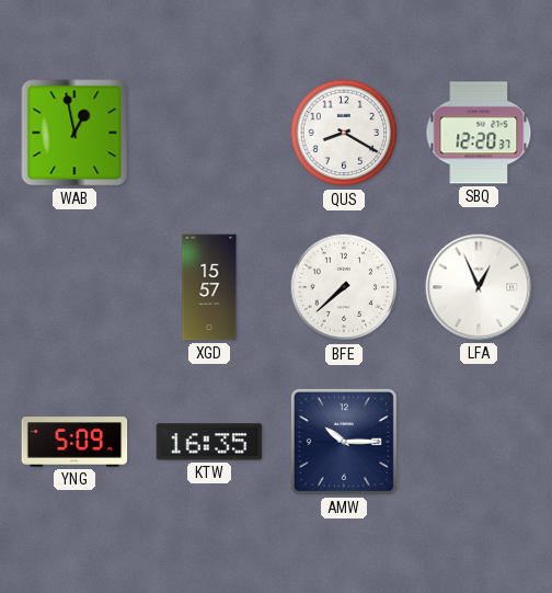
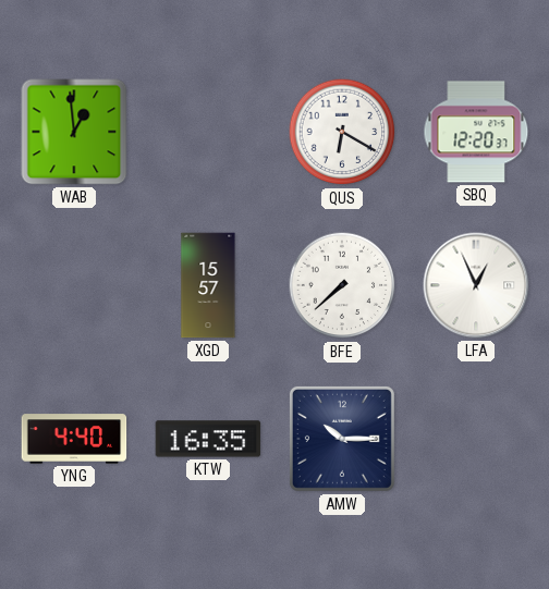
WAB: 12:58 -> 12:59 (74, 132)
QUS: 8:20 -> 6:20 (342, 132)
YNG: 5:09 -> 4:40 (74, 439)
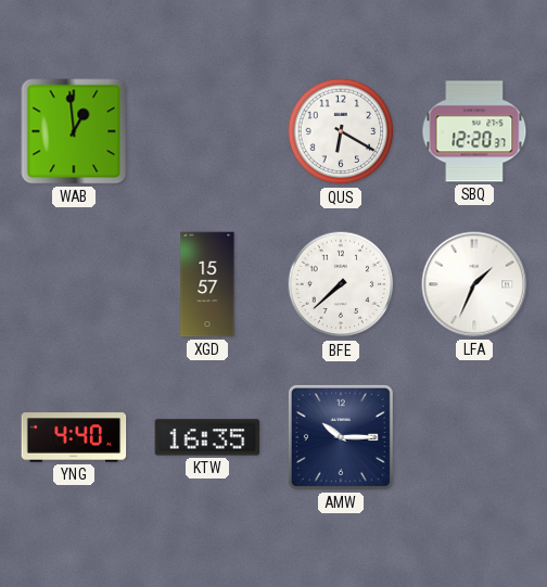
LFA: 12:56 -> 1:34 (474, 284)
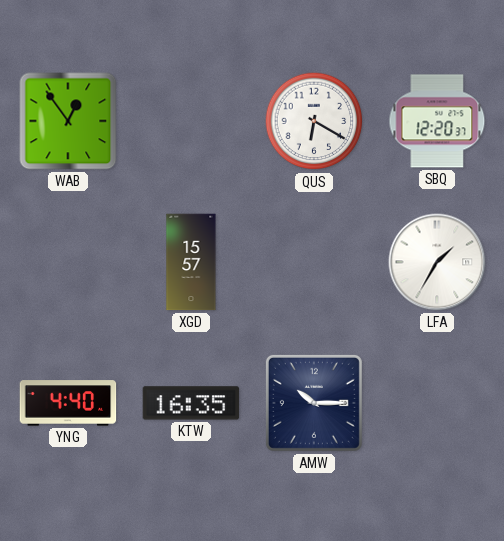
WAB: 12:59 -> 12:54 (68, 121)
BFE: 7:38 -> none (341, 284)
LFA: 1:34 -> 1:35 (437, 262)
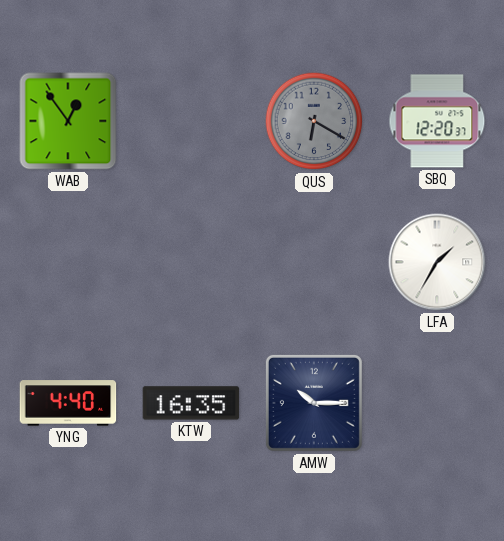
QUS dial: white -> grey (314, 121)
XGD: 15:57 -> none (191, 262)
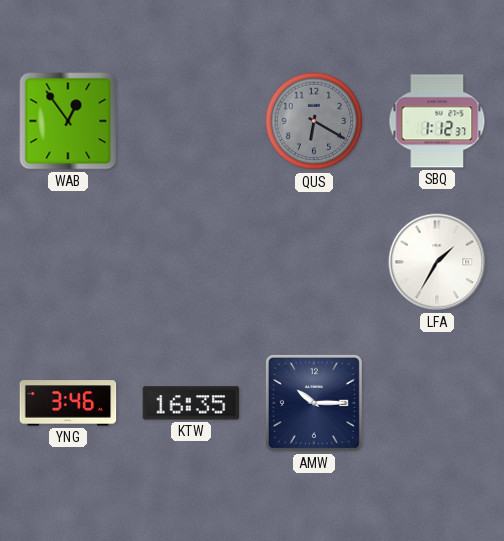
SBQ: 12:20 -> 1:12 (437, 121)
YNG: 4:40 -> 3:46 (68, 403)
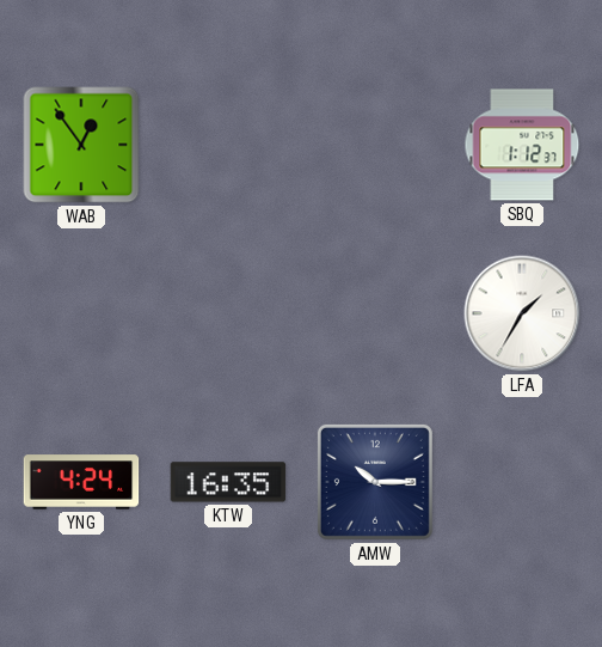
QUS: 6:20 -> none (314, 121)
YNG: 3:46 -> 4:24 (81, 482)
